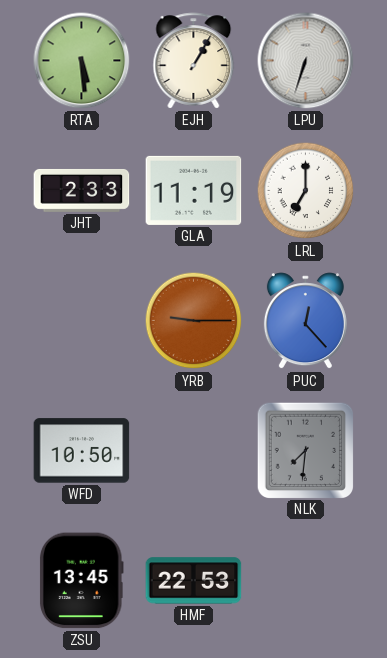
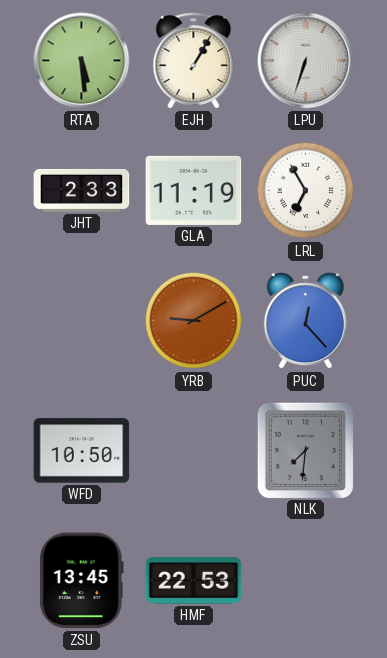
LRL: 7:00 -> 6:55 (306, 191)
YRB: 9:15 -> 9:10 (194, 321)
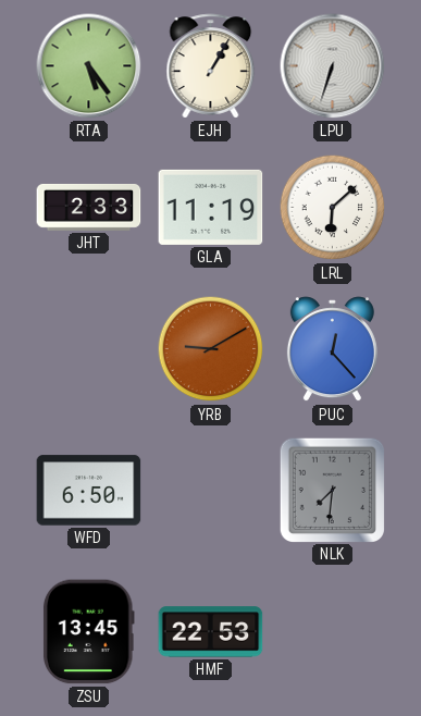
RTA: 5:29 -> 5:24 (89, 66)
LRL: 6:55 -> 6:08 (333, 208)
WFD: 10:50 -> 6:50 (89, 491)
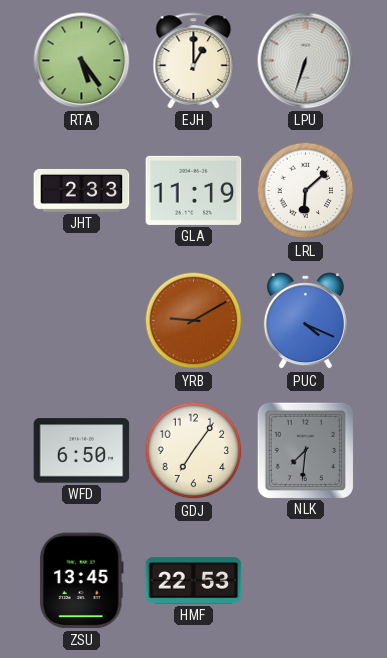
EJH: 1:05 -> 1:00 (194, 61)
PUC: 12:23 -> 4:19 (305, 321)
GDJ: none -> 7:06 (194, 451)
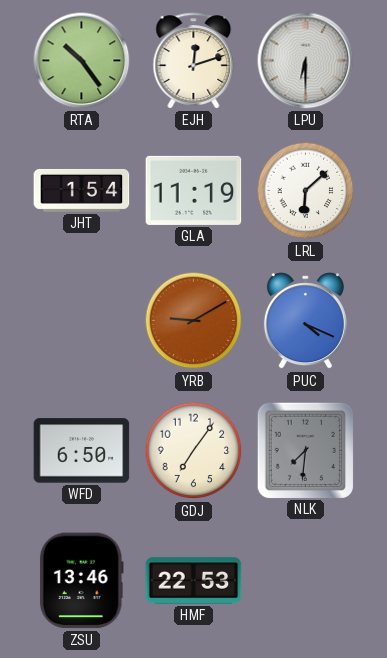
RTA: 5:24 -> 10:24 (82, 61)
EJH: 1:00 -> 12:12 (194, 61)
LPU: 6:33 -> 6:30 (306, 61)
JHT: 2:33 -> 1:54 (82, 190)
ZSU: 13:45 -> 13:46 (81, 581)
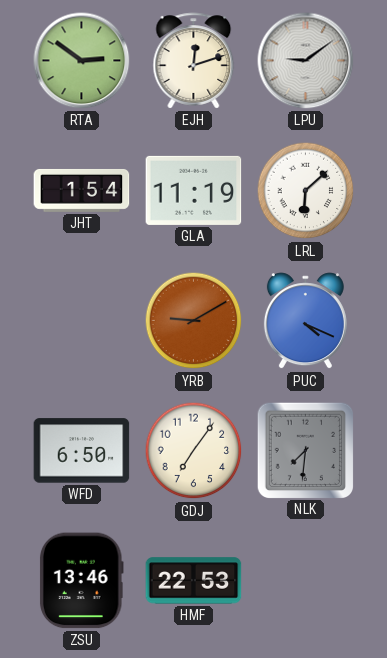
RTA: 10:24 -> 2:51 (82, 61)
LPU: 6:30 -> 9:09 (306, 61)
